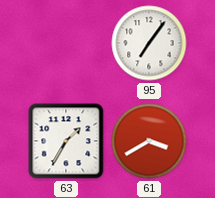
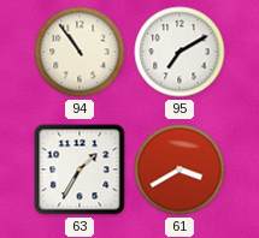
94: none -> 10:54 (80, 52)
95: 7:06 -> 7:10 (179, 52)
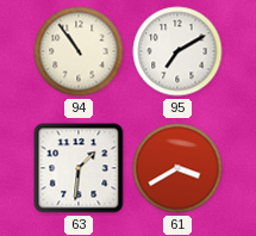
63: 1:35 -> 1:31 (79, 168)
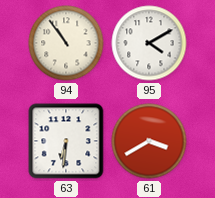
95: 7:10 -> 4:10 (149, 43)
63: 1:31 -> 6:31 (66, 141)
